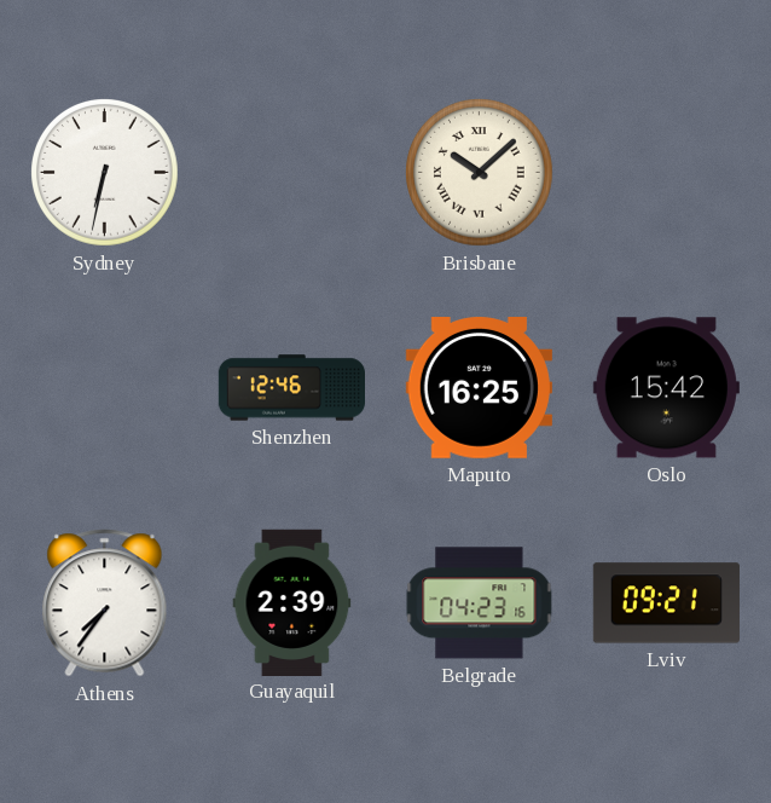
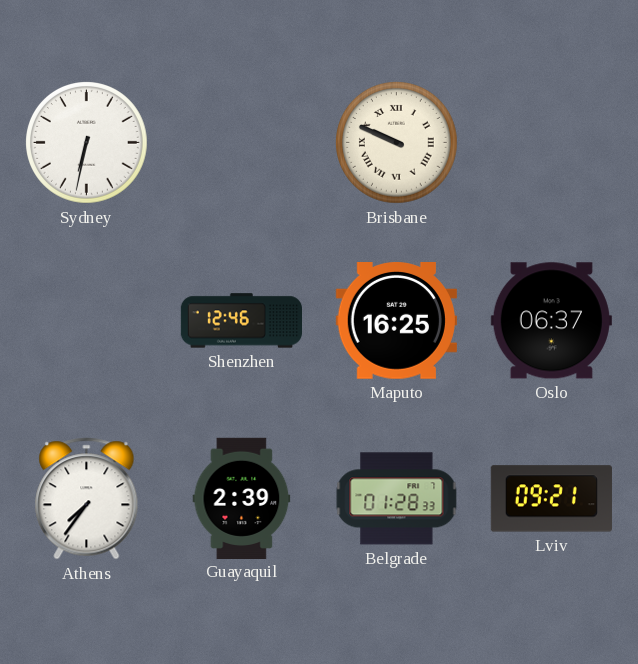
Brisbane: 10:08 -> 9:49 (397, 143)
Oslo: 15:42 -> 06:37 (551, 321)
Belgrade: 04:23 -> 01:28 (397, 499)
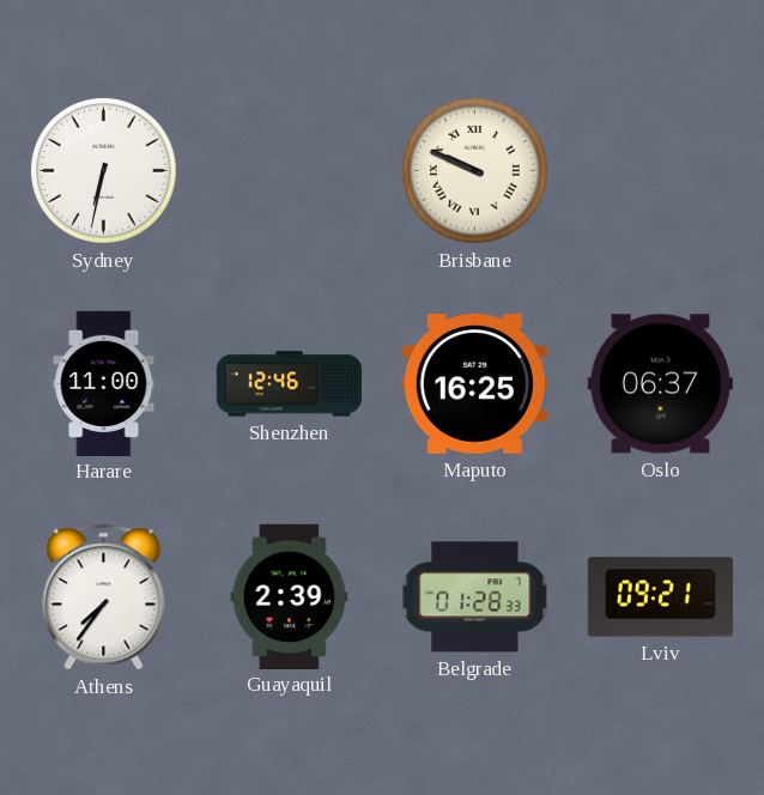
Harare: none -> 11:00 (104, 383)
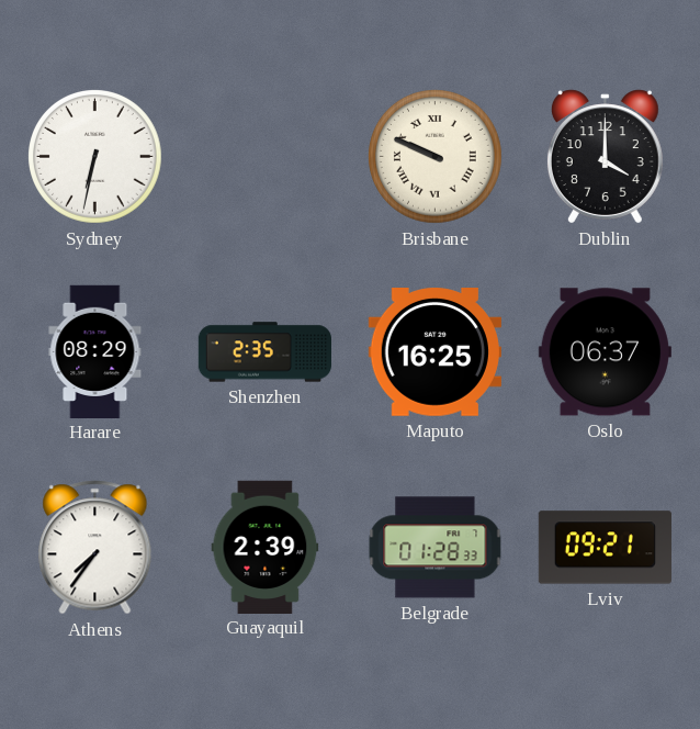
Dublin: none -> 4:00 (605, 157)
Harare: 11:00 -> 08:29 (95, 351)
Shenzhen: 12:46 -> 2:35 (264, 352)
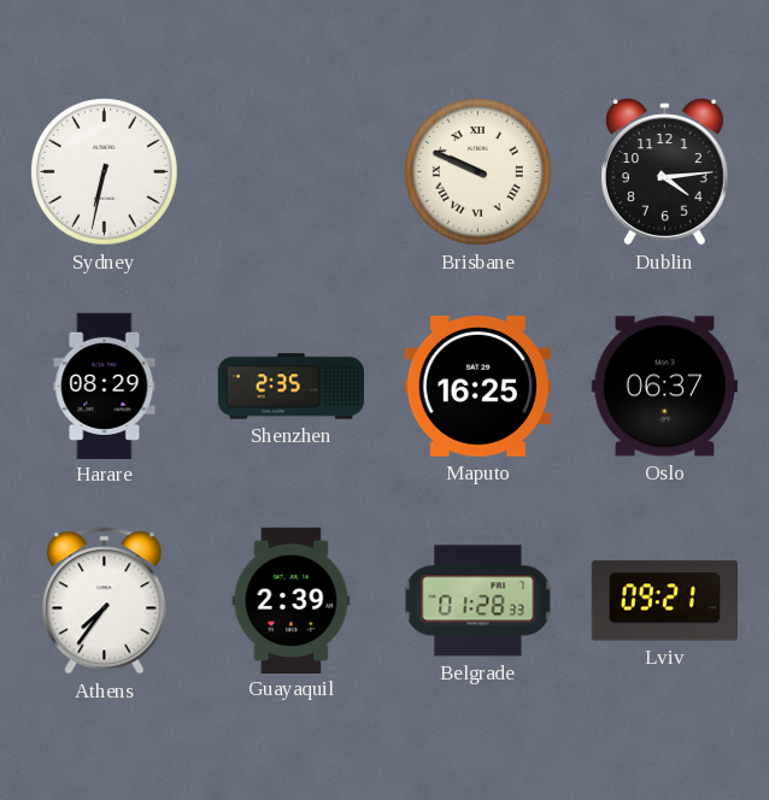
Dublin: 4:00 -> 4:14 (664, 172)
